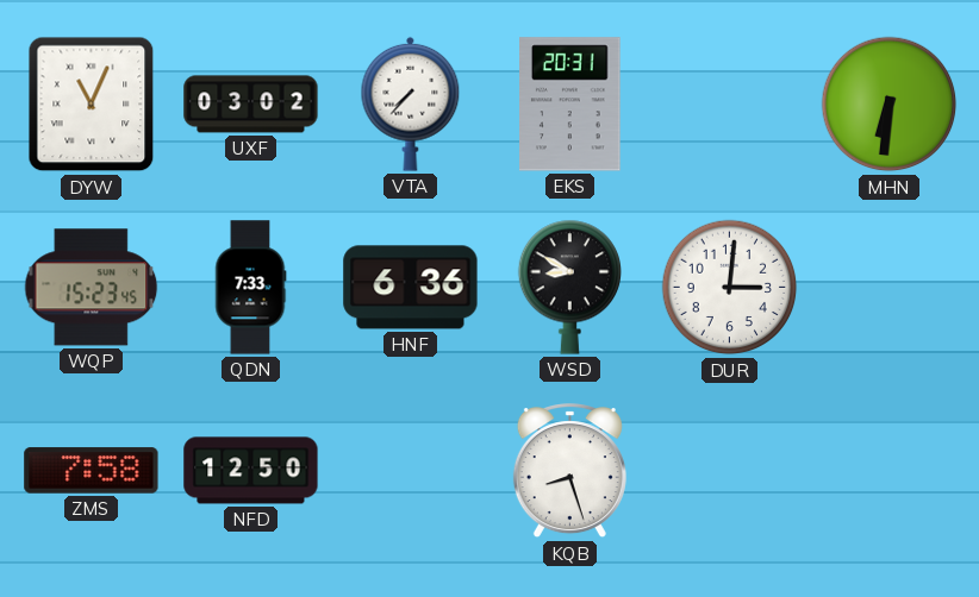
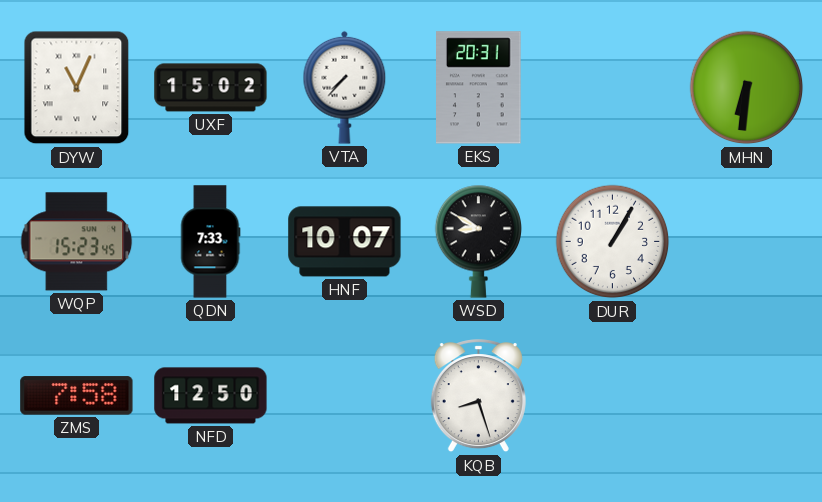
UXF: 03:02 -> 15:02 (211, 88)
HNF: 6:36 -> 10:07 (345, 242)
DUR: 3:01 -> 1:05 (613, 242)
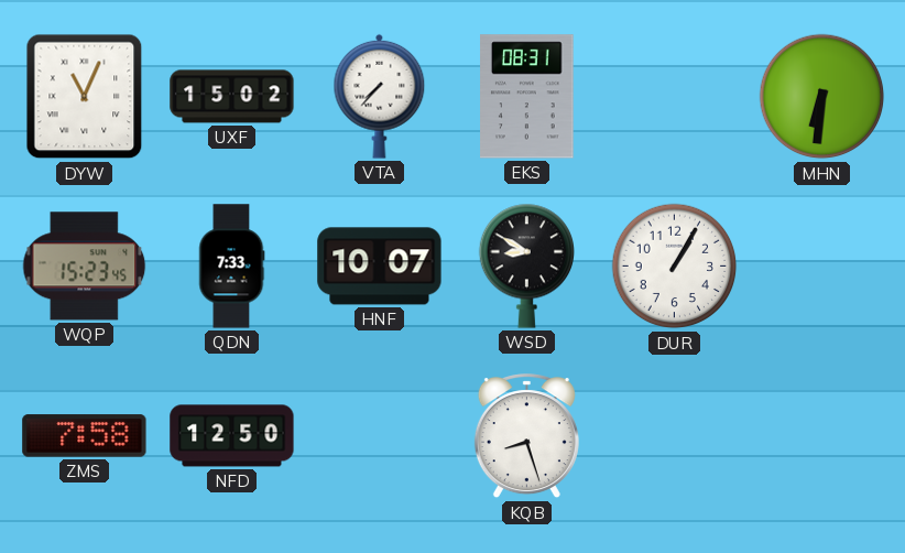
EKS: 20:31 -> 08:31 (527, 97)
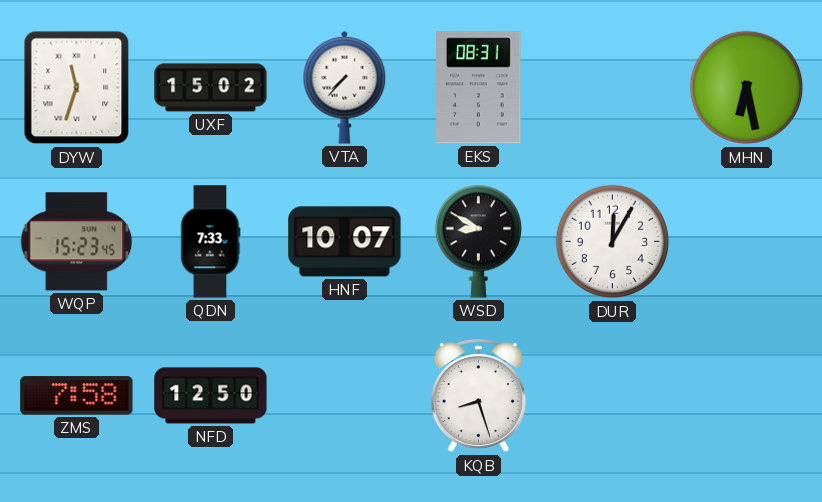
DYW: 11:04 -> 11:33 (77, 88)
MHN: 6:31 -> 6:28 (747, 88)
DUR: 1:05 -> 12:05 (613, 242)
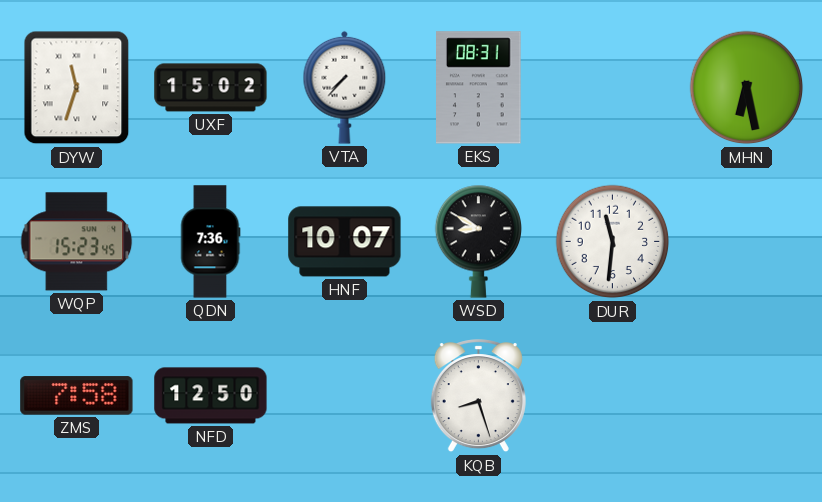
QDN: 7:33 -> 7:36 (210, 242)
DUR: 12:05 -> 11:31 (613, 242)
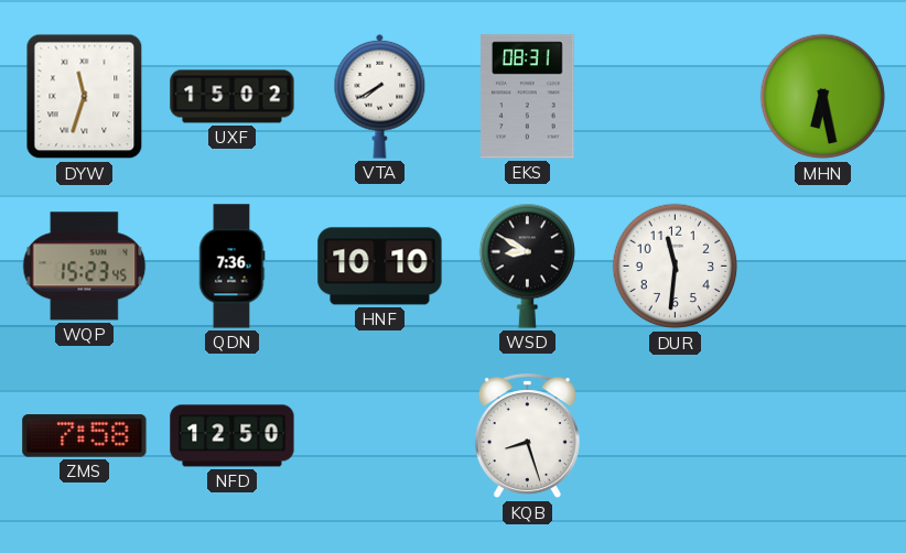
VTA: 7:37 -> 7:40 (380, 96)
HNF: 10:07 -> 10:10 (380, 267)
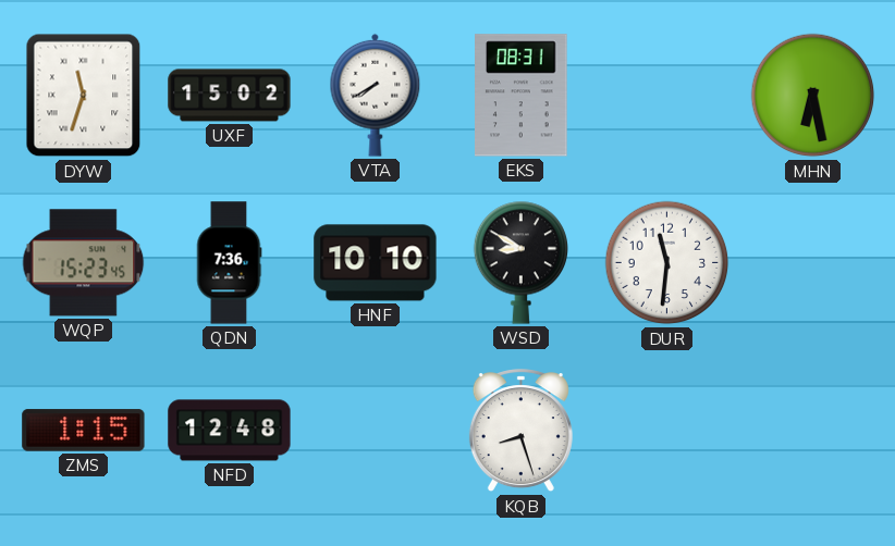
ZMS: 7:58 -> 1:15 (84, 431)
NFD: 12:50 -> 12:48 (230, 431)
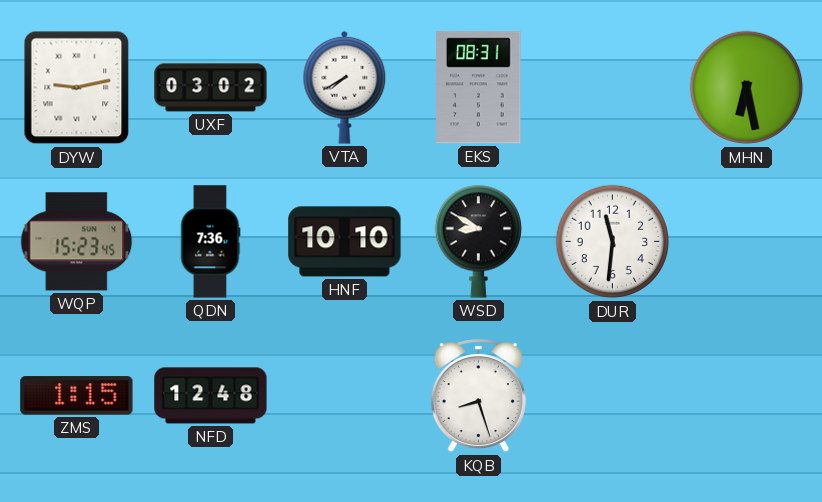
DYW: 11:33 -> 9:13 (77, 88)
UXF: 15:02 -> 03:02 (211, 88)
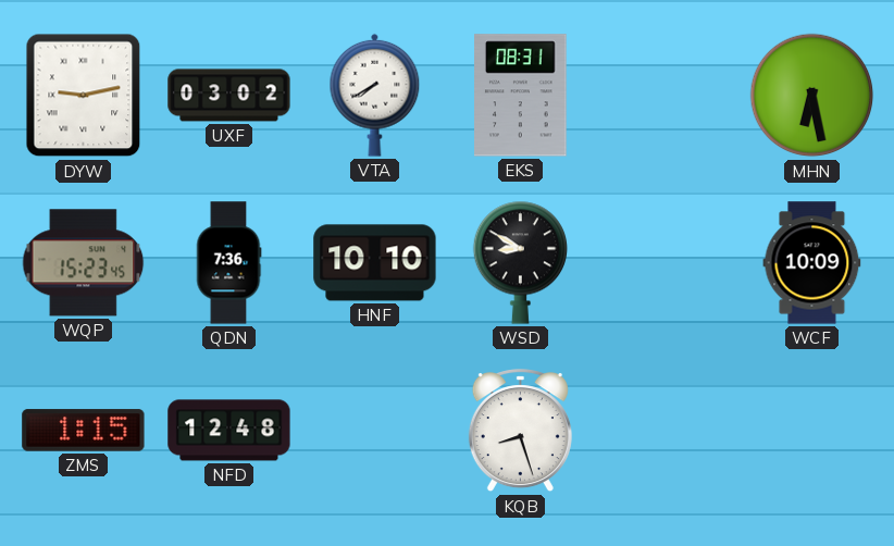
DUR: 11:31 -> none (613, 242)
WCF: none -> 10:09 (812, 263)
